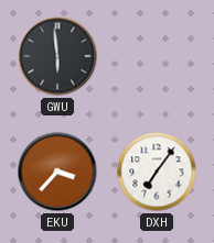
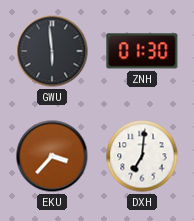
ZNH: none -> 01:30 (142, 51)
DXH: 7:06 -> 7:01 (142, 156)
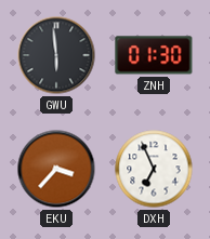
DXH: 7:01 -> 6:56 (154, 169)
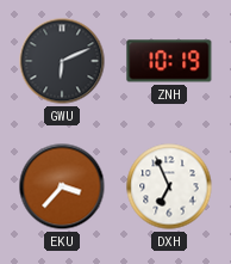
GWU: 5:59 -> 6:11 (62, 61)
ZNH: 01:30 -> 10:19 (169, 61)
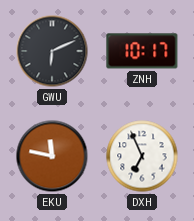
ZNH: 10:19 -> 10:17 (142, 51)
EKU: 3:37 -> 11:47 (52, 156)
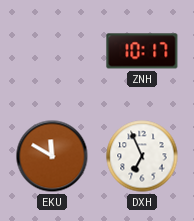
GWU: 6:11 -> none (52, 51)
EKU: 11:47 -> 11:50 (52, 156)
